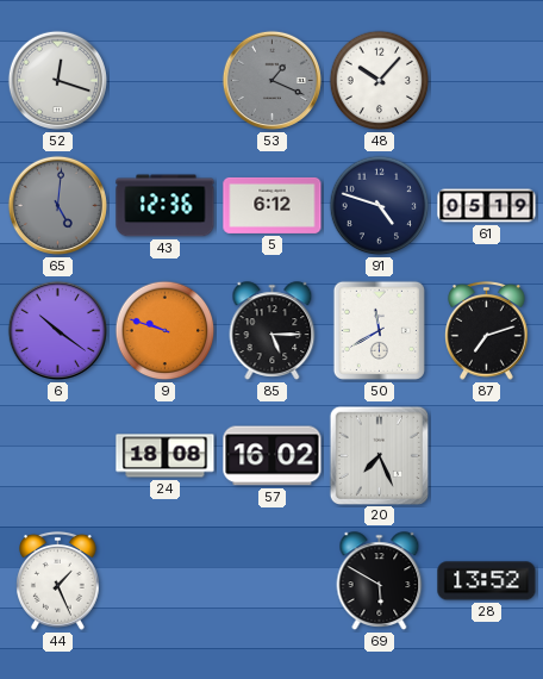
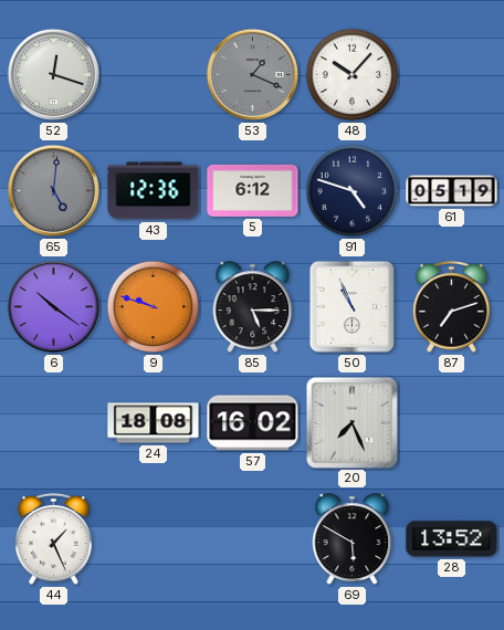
50: 11:40 -> 10:56 (351, 306)
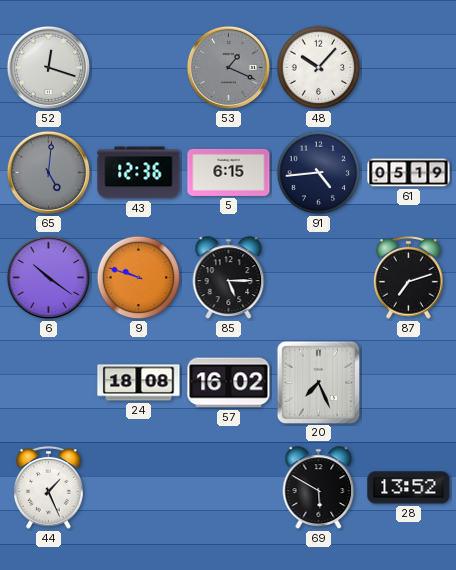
5: 6:12 -> 6:15 (229, 172)
91: 4:48 -> 4:44 (319, 173)
50: 10:56 -> none (351, 306)
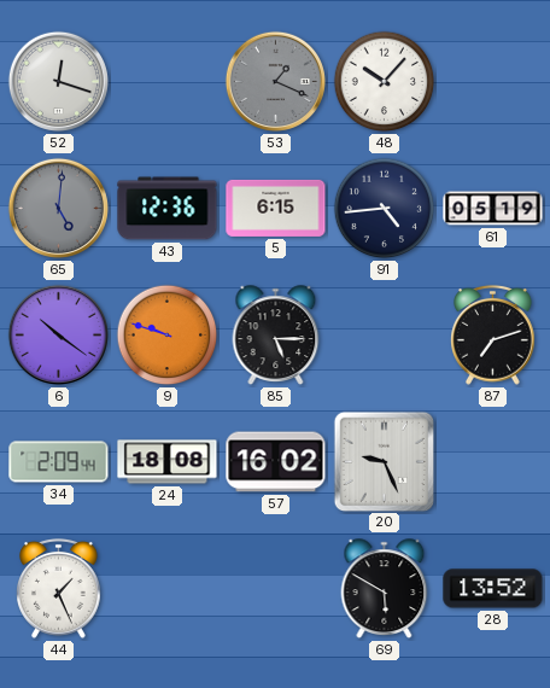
34: none -> 2:09 (59, 462)
20: 7:26 -> 9:26 (384, 461)
